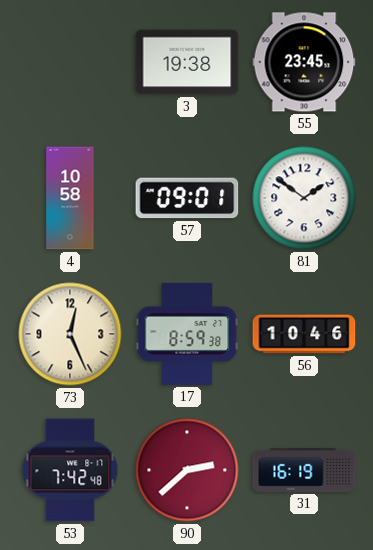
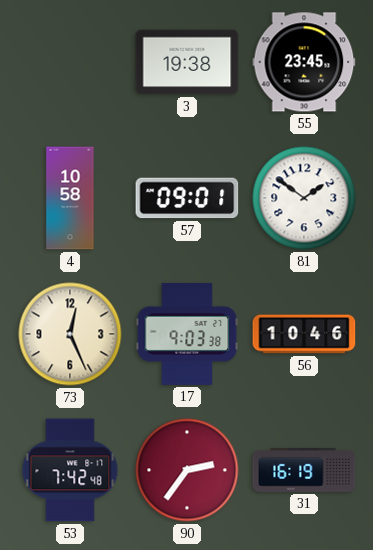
17: 8:59 -> 9:03 (187, 334)
90: 2:38 -> 2:36 (187, 470)
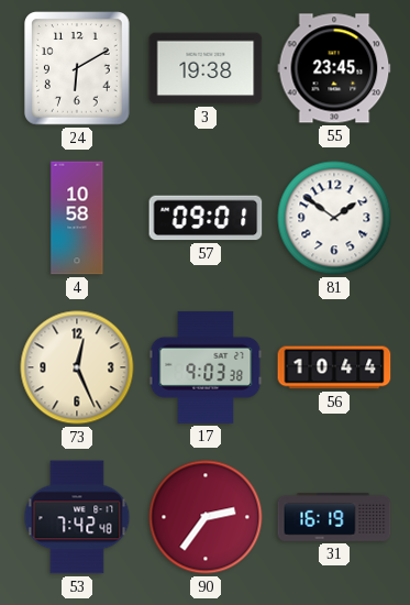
24: none -> 6:10 (78, 68)
56: 10:46 -> 10:44 (334, 367)
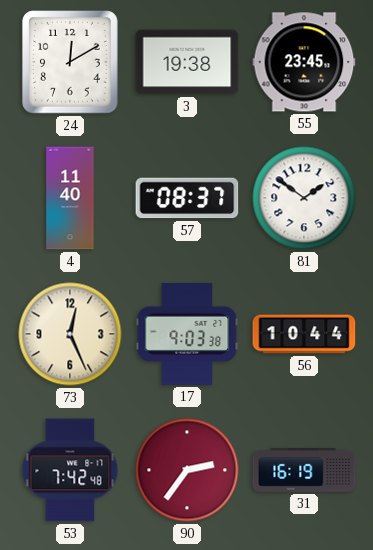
24: 6:10 -> 12:10 (71, 62)
4: 10:58 -> 11:40 (70, 198)
57: 09:01 -> 08:37 (187, 198)
